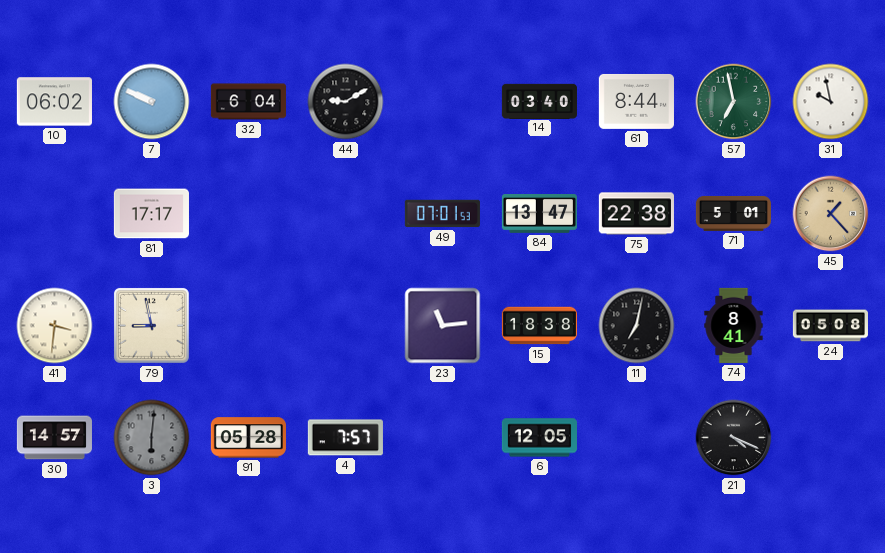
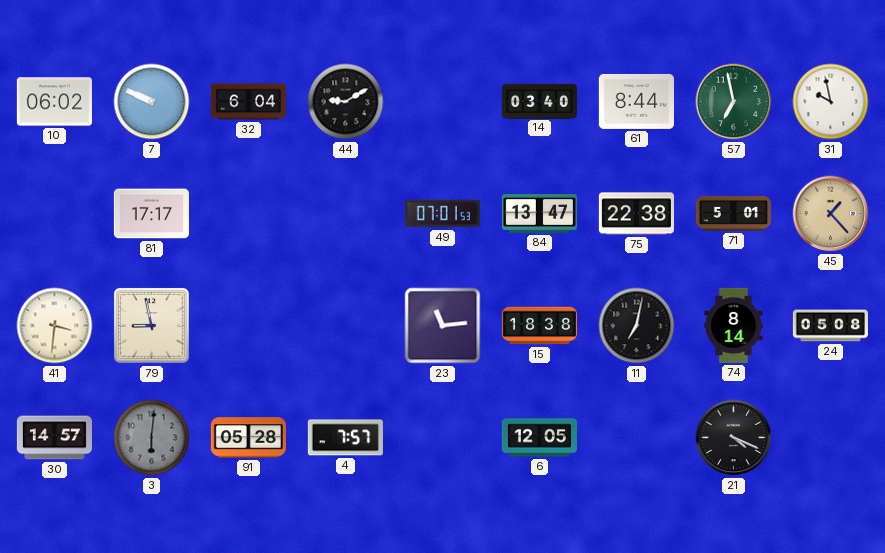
74: 8:41 -> 8:14 (734, 325)
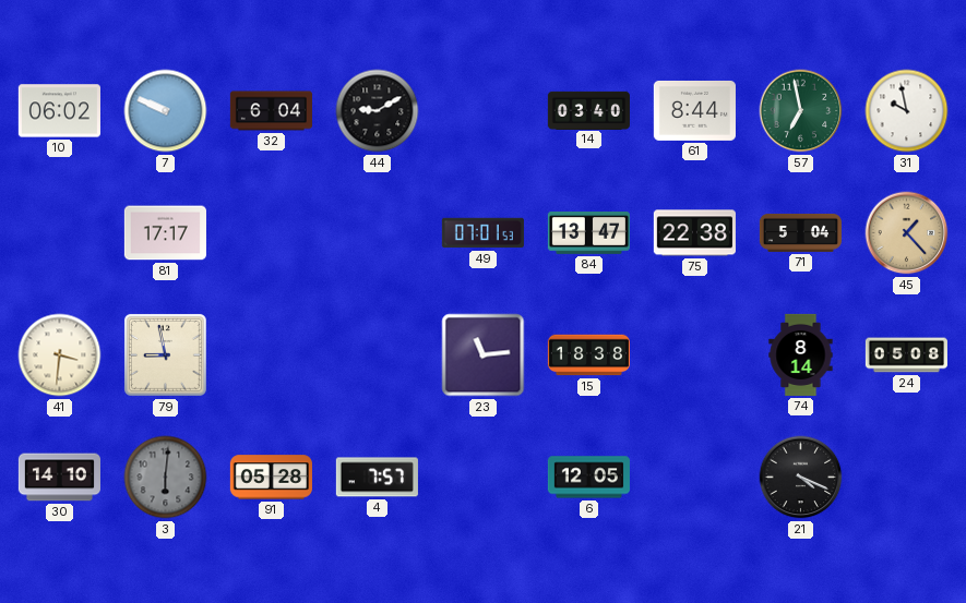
71: 5:01 -> 5:04 (800, 232)
11: 7:02 -> none (637, 326)
30: 14:57 -> 14:10 (59, 478)
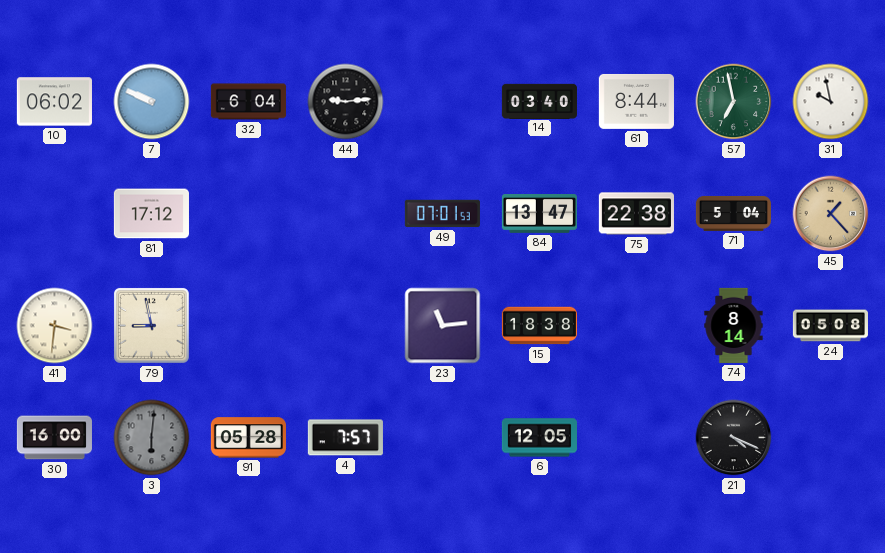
44: 9:10 -> 9:14 (346, 102)
81: 17:17 -> 17:12 (151, 214)
30: 14:10 -> 16:00 (54, 438)
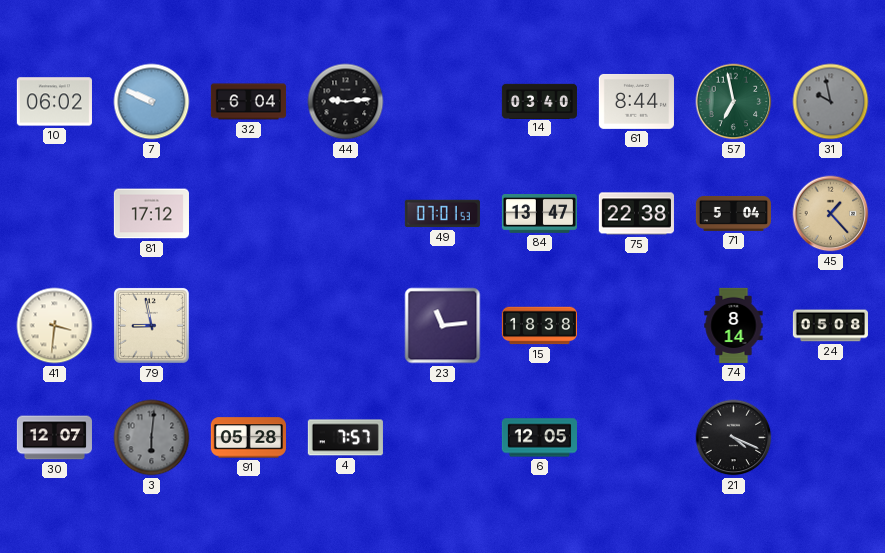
31 dial: white -> grey (831, 102)
30: 16:00 -> 12:07 (54, 438)
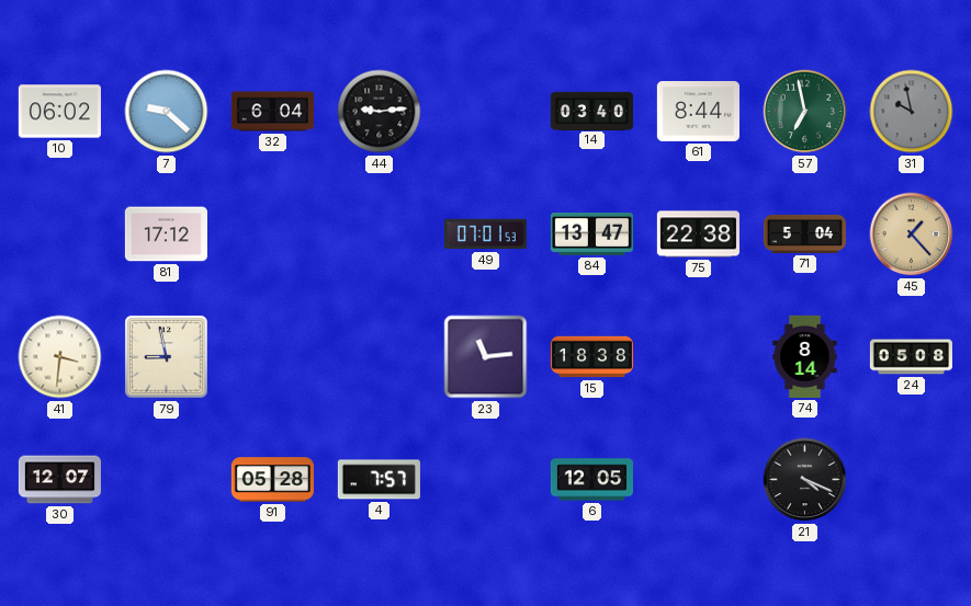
7: 9:49 -> 9:22 (167, 112)
3: 6:01 -> none (152, 438)
